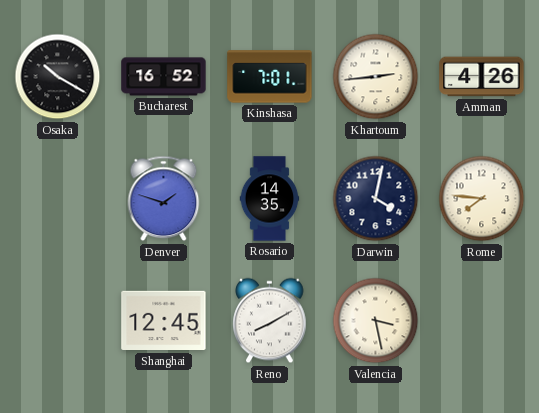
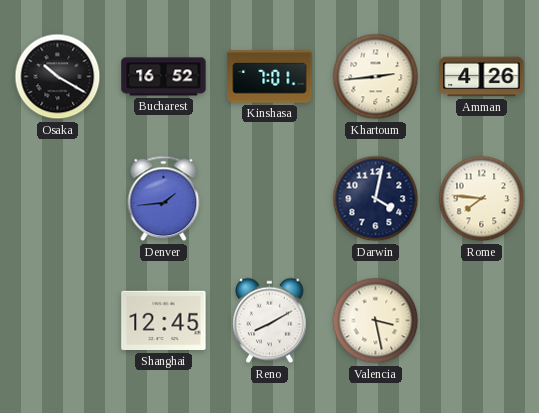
Denver: 1:48 -> 1:44 (164, 199)
Rosario: 14:35 -> none (270, 199)
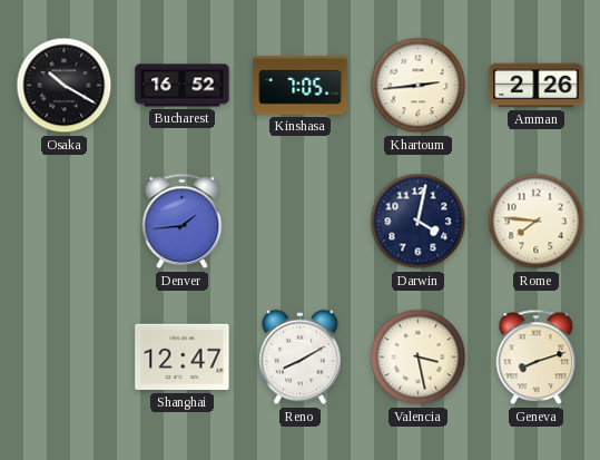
Kinshasa: 7:01 -> 7:05 (301, 86)
Amman: 4:26 -> 2:26 (537, 86)
Shanghai: 12:45 -> 12:47 (183, 358)
Geneva: none -> 8:12 (537, 358)
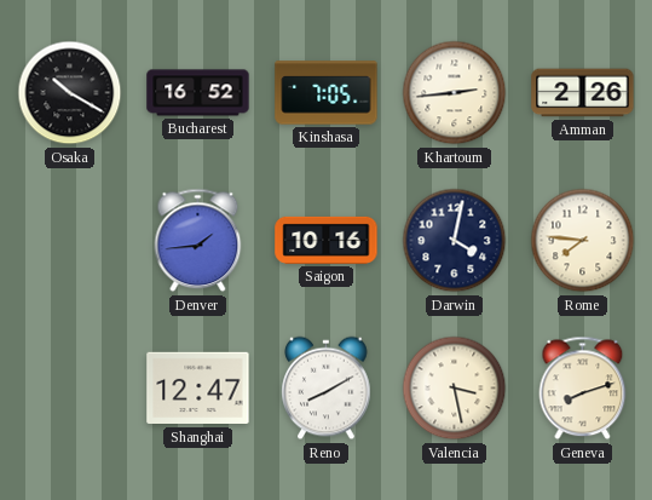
Saigon: none -> 10:16 (327, 240)
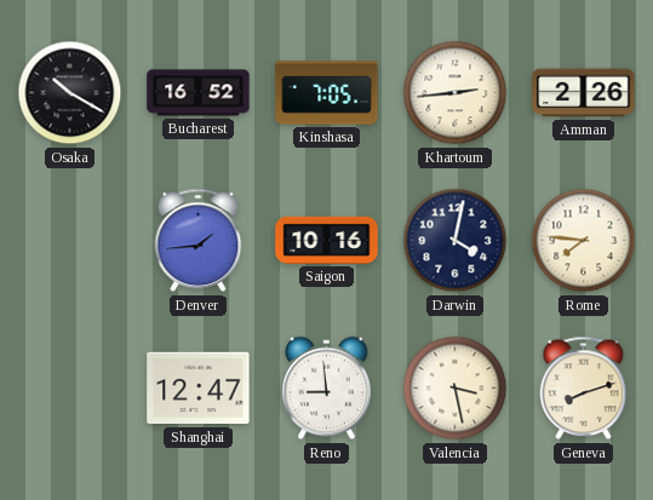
Reno: 8:10 -> 8:59 (327, 389)
